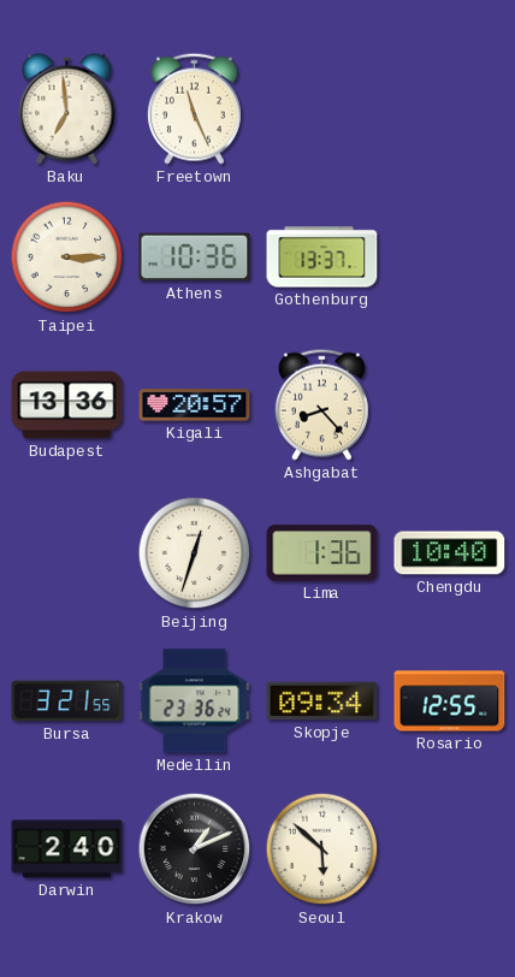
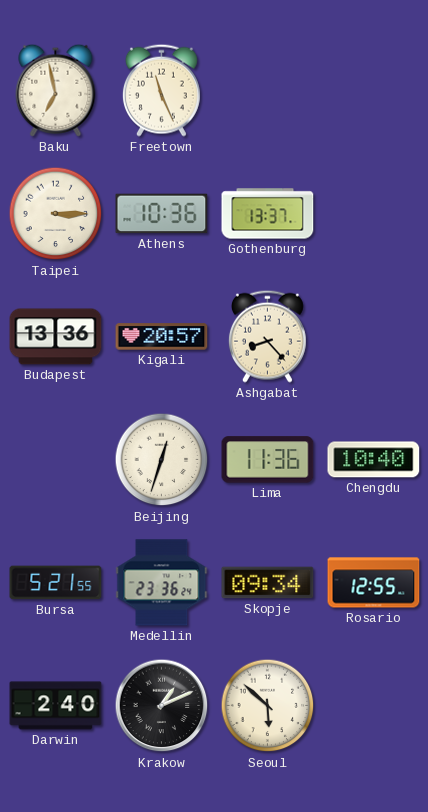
Baku: 6:59 -> 6:58 (56, 90)
Lima: 1:36 -> 11:36 (268, 460)
Bursa: 3:21 -> 5:21 (56, 583)
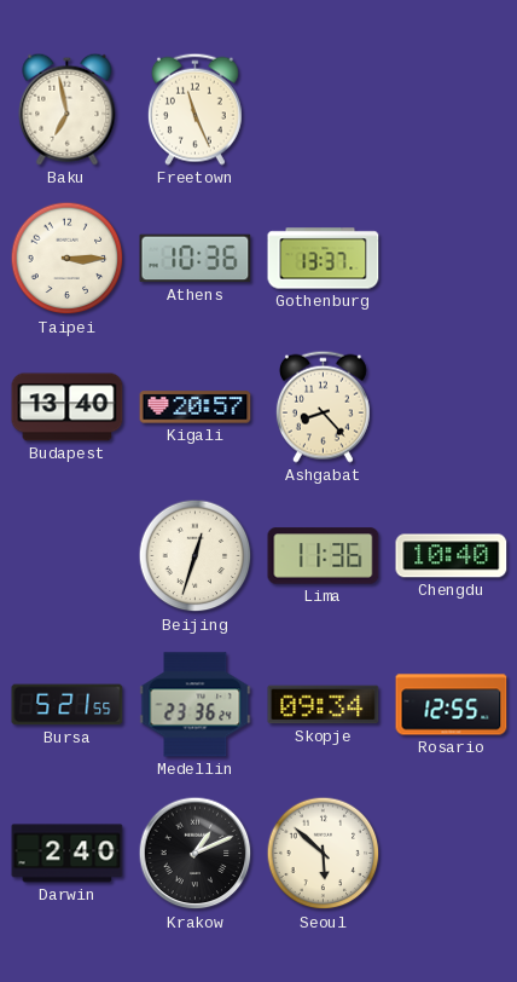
Budapest: 13:36 -> 13:40 (68, 408)
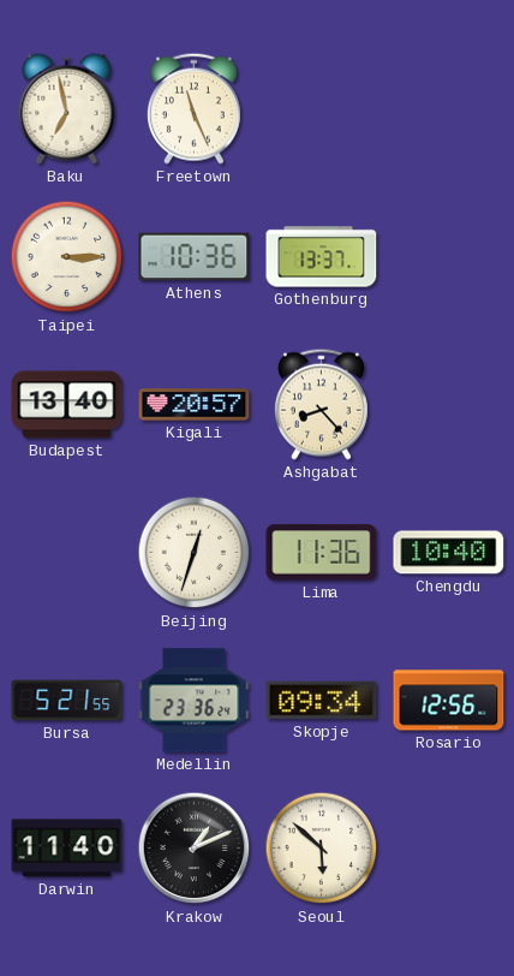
Rosario: 12:55 -> 12:56 (449, 701)
Darwin: 2:40 -> 11:40 (67, 849)
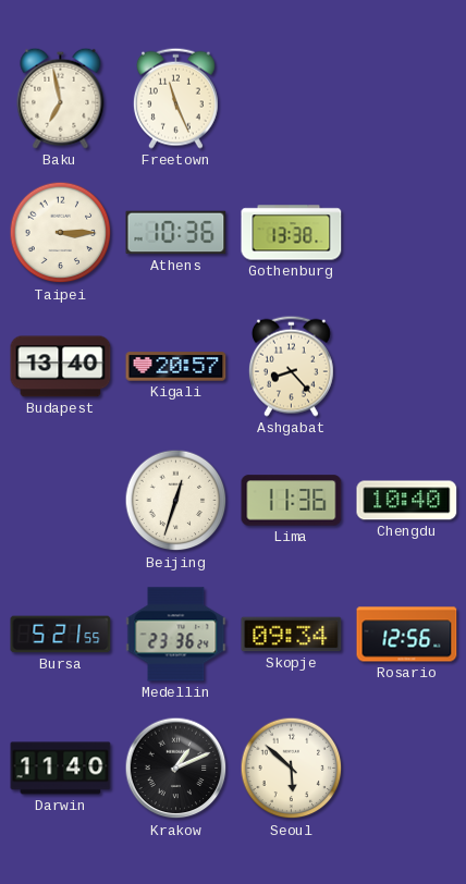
Gothenburg: 13:37 -> 13:38 (292, 233)
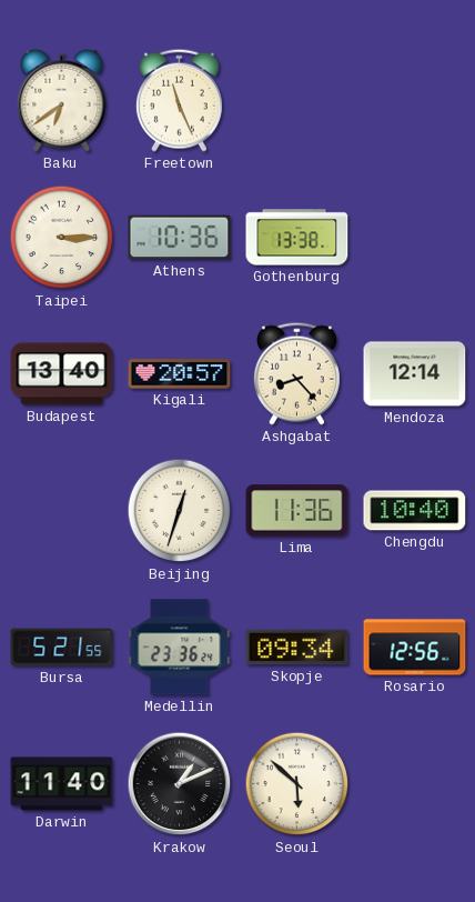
Baku: 6:58 -> 6:39 (62, 100)
Mendoza: none -> 12:14 (415, 374)
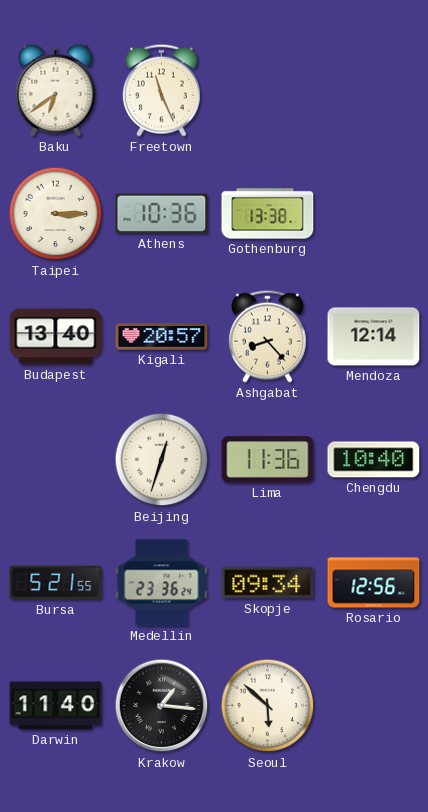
Krakow: 1:11 -> 1:16 (162, 706)
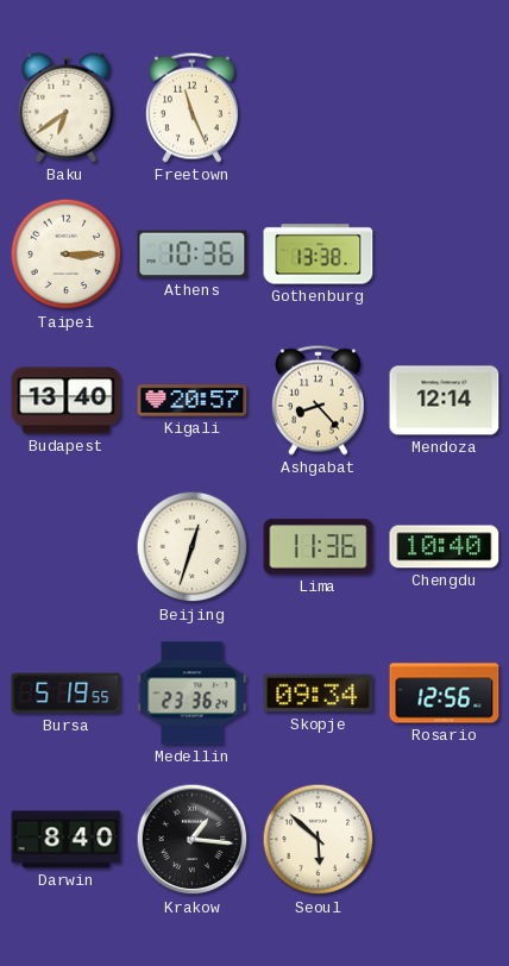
Bursa: 5:21 -> 5:19 (67, 694)
Darwin: 11:40 -> 8:40 (67, 840)
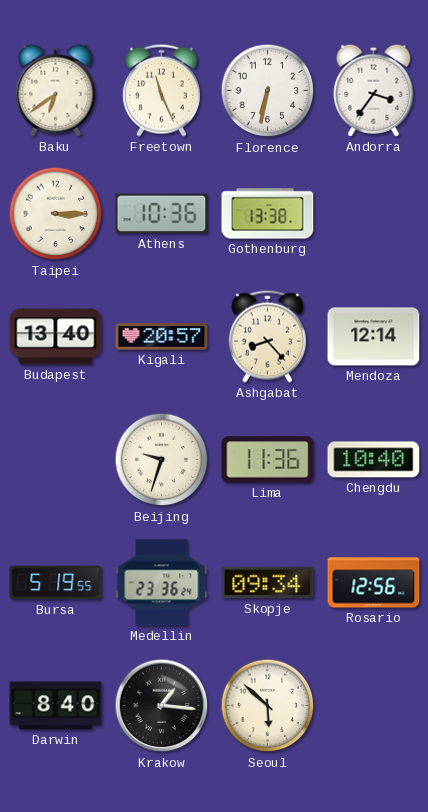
Florence: none -> 6:32 (268, 91)
Andorra: none -> 3:36 (374, 90)
Beijing: 12:33 -> 9:33 (162, 460)
